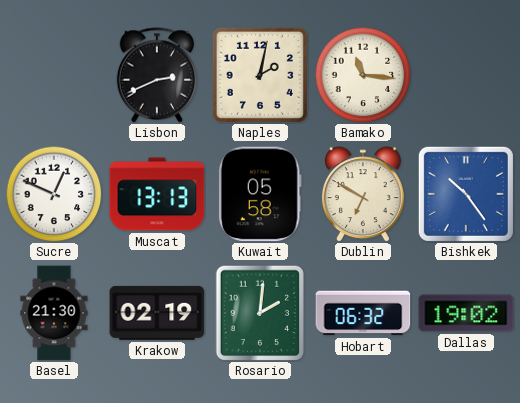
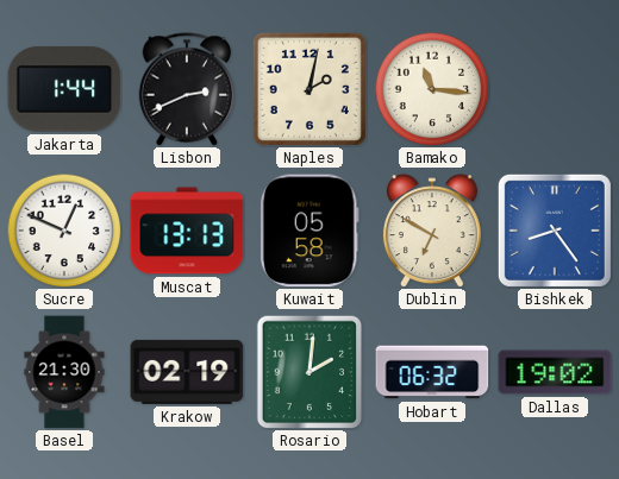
Jakarta: none -> 1:44 (64, 89)
Bishkek: 10:24 -> 8:24 (555, 231)
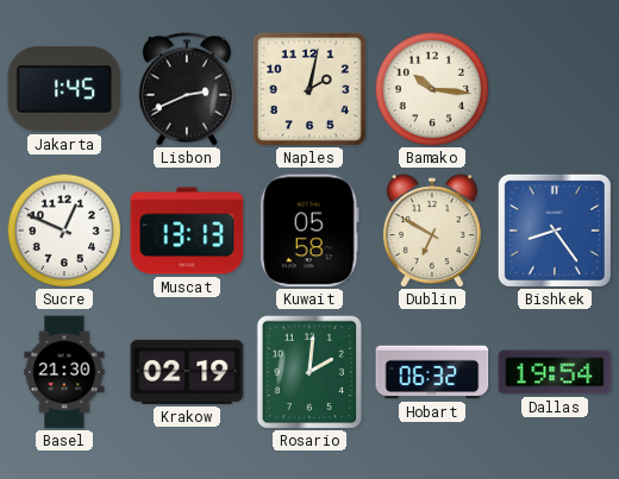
Jakarta: 1:44 -> 1:45 (64, 89)
Bamako: 11:16 -> 10:16 (432, 89)
Dallas: 19:02 -> 19:54 (555, 372)
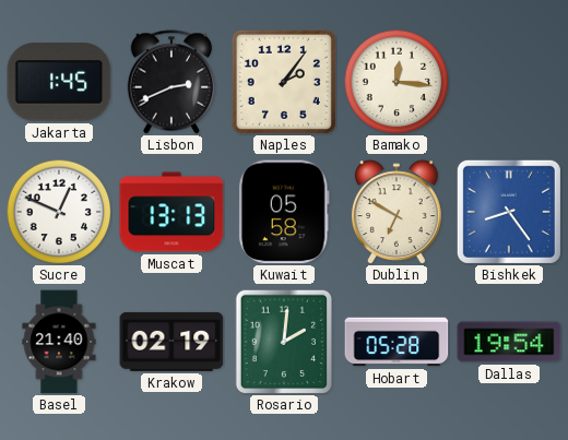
Naples: 2:02 -> 2:06 (284, 82)
Bamako: 10:16 -> 12:16 (397, 82)
Basel: 21:30 -> 21:40 (59, 342)
Hobart: 06:32 -> 05:28 (397, 342)
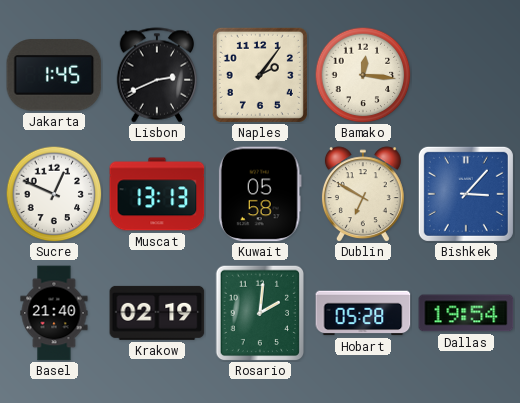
Bishkek: 8:24 -> 3:07 (466, 194)
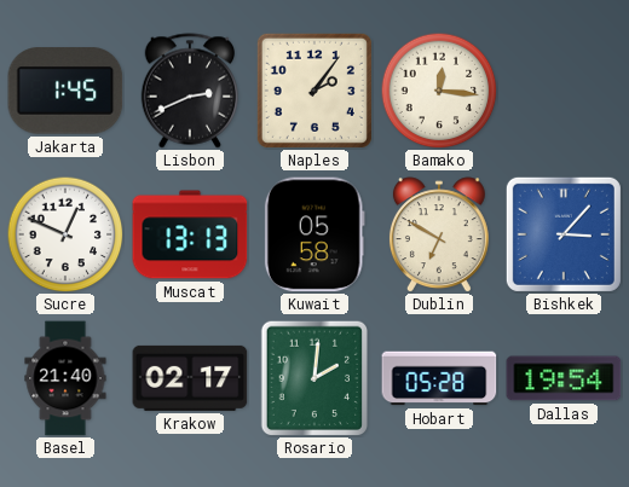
Krakow: 02:19 -> 02:17 (190, 378)
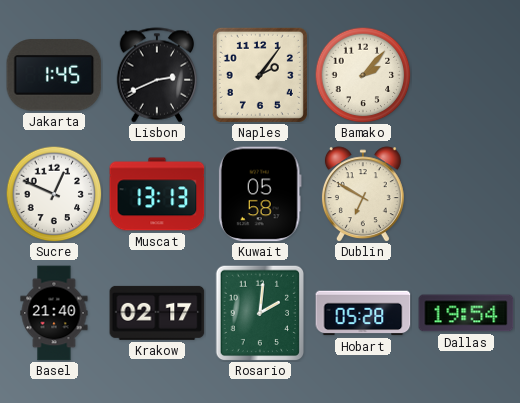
Bamako: 12:16 -> 2:07 (363, 75)
Bishkek: 3:07 -> none (564, 234)
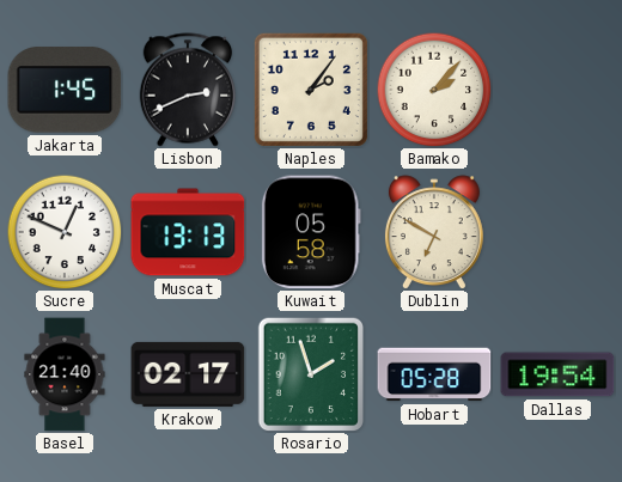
Rosario: 2:01 -> 1:57 (311, 374)
